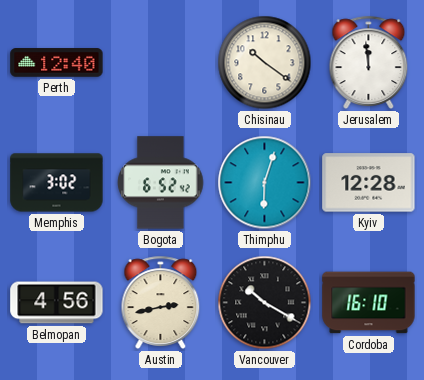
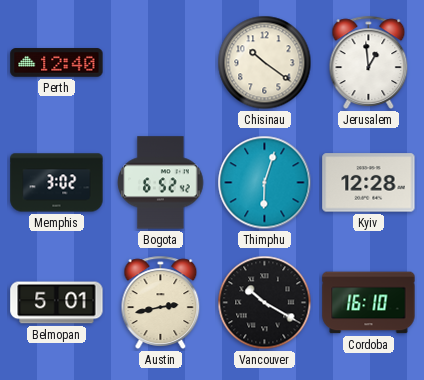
Jerusalem: 11:59 -> 12:59 (369, 62)
Belmopan: 4:56 -> 5:01 (57, 303)
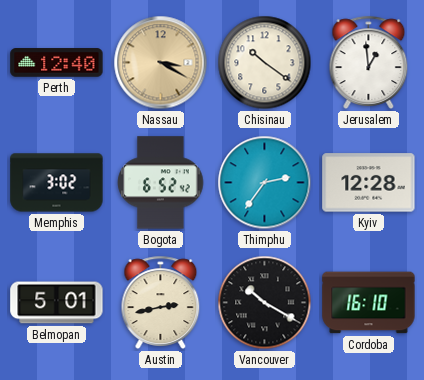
Nassau: none -> 3:20 (161, 63)
Thimphu: 6:03 -> 2:36 (265, 183)
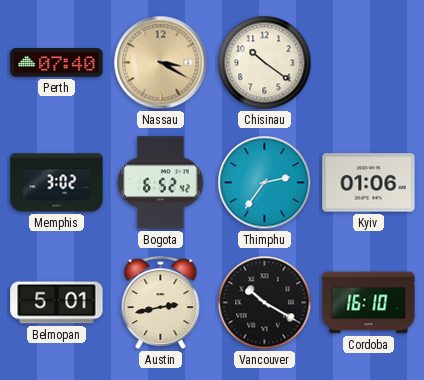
Perth: 12:40 -> 07:40 (57, 63)
Jerusalem: 12:59 -> none (369, 62)
Kyiv: 12:28 -> 01:06 (369, 183)
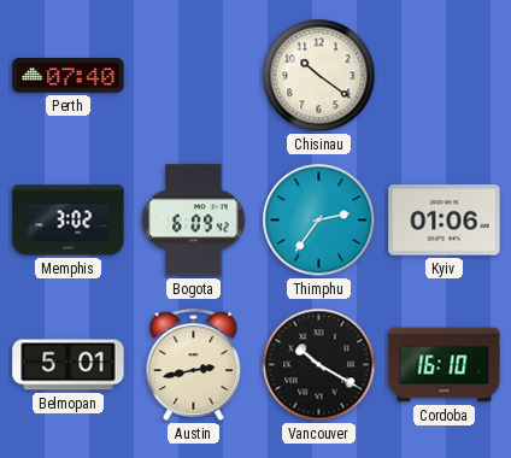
Nassau: 3:20 -> none (161, 63)
Bogota: 6:52 -> 6:09 (194, 221)
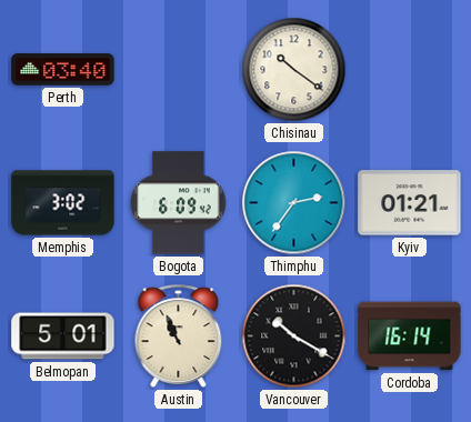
Perth: 07:40 -> 03:40 (63, 70)
Kyiv: 01:06 -> 01:21 (410, 203)
Austin: 2:43 -> 10:56 (179, 335)
Cordoba: 16:10 -> 16:14 (410, 336)
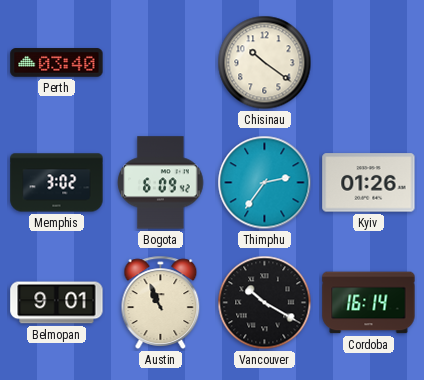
Kyiv: 01:21 -> 01:26 (369, 183)
Belmopan: 5:01 -> 9:01 (57, 303)
